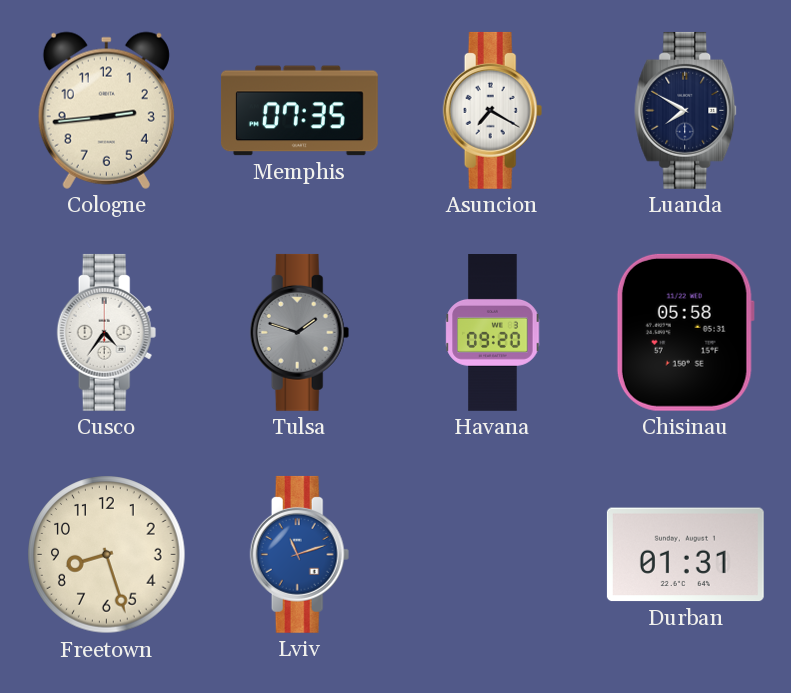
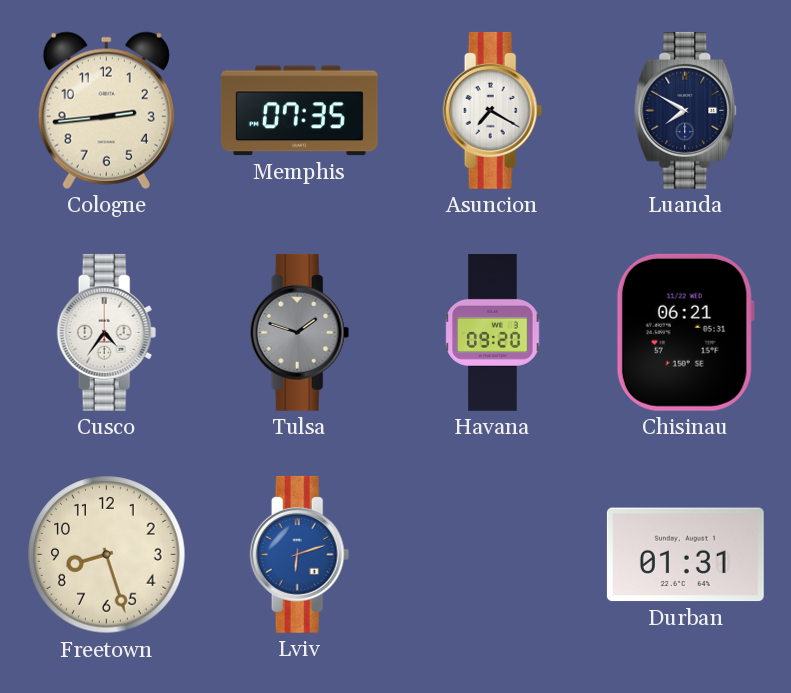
Chisinau: 05:58 -> 06:21 (685, 332)
Lviv: 11:12 -> 6:12 (300, 554)
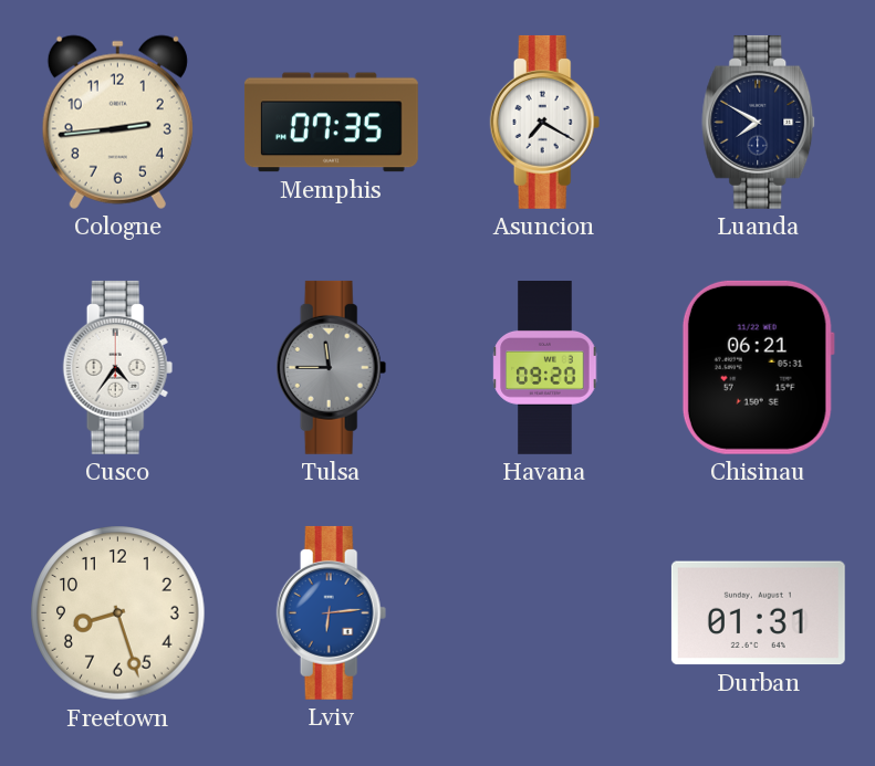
Tulsa: 1:48 -> 11:45 (332, 367)
Lviv: 6:12 -> 6:14 (332, 612)
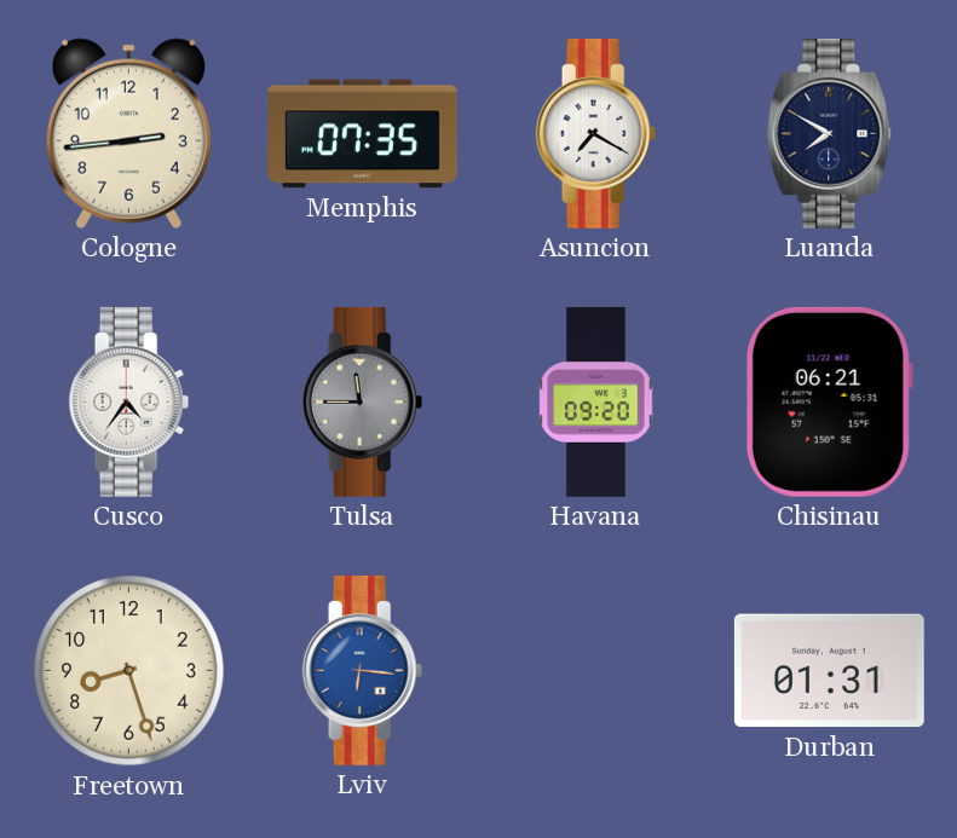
Lviv: 6:14 -> 6:16 (363, 670)
